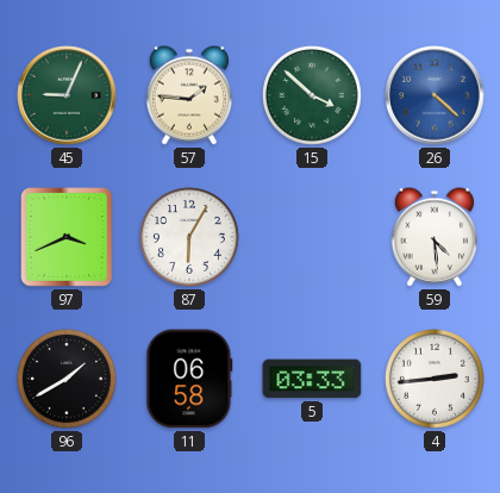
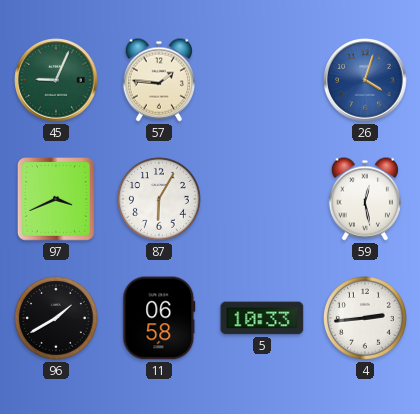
15: 3:52 -> none (313, 96)
26: 4:22 -> 4:03 (365, 80)
59: 4:29 -> 12:28 (364, 199)
5: 03:33 -> 10:33 (262, 318)
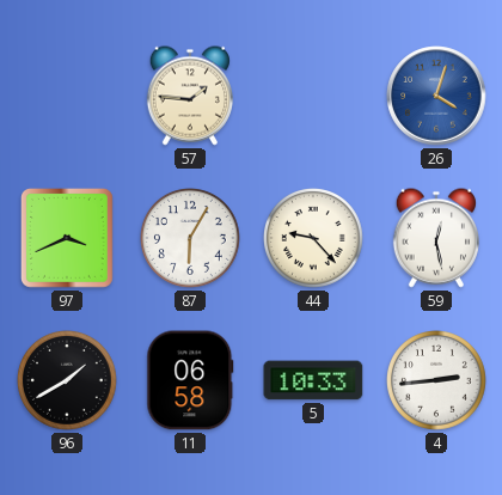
45: 9:04 -> none (56, 80)
44: none -> 9:23 (314, 239)
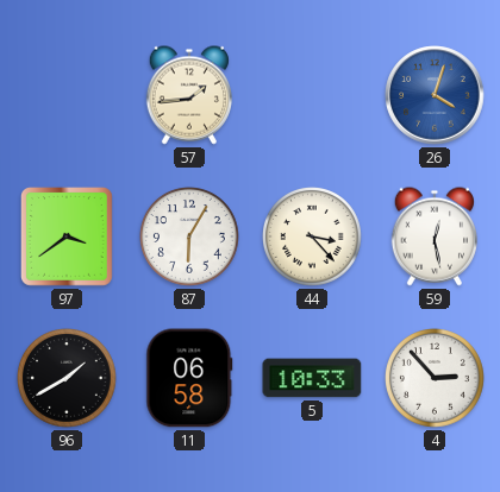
57: 1:46 -> 1:44 (188, 95)
97: 3:41 -> 3:39 (68, 238)
44: 9:23 -> 3:23 (313, 238)
4: 2:44 -> 2:53 (436, 379)
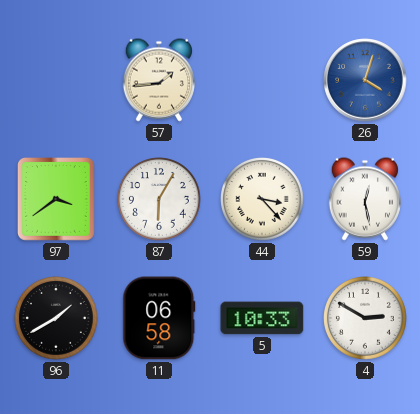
4: 2:53 -> 2:50 (366, 319)
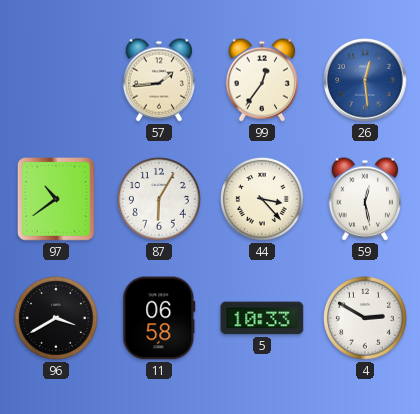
99: none -> 12:36 (261, 80)
26: 4:03 -> 12:29 (365, 80)
97: 3:39 -> 10:39 (57, 200)
96: 1:40 -> 3:40 (57, 319)
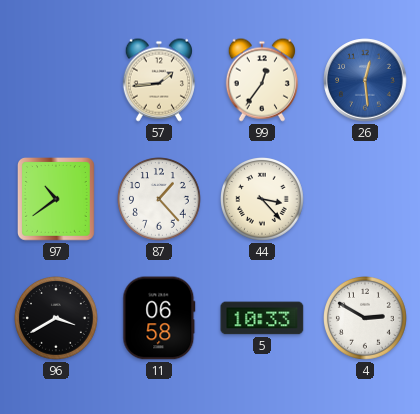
87: 6:05 -> 1:23 (160, 200)
59: 12:28 -> none (364, 199)
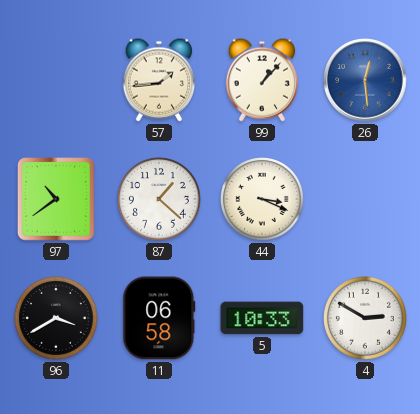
99: 12:36 -> 1:07 (261, 80)
87: 1:23 -> 1:22 (160, 200)
44: 3:23 -> 3:19 (263, 200)
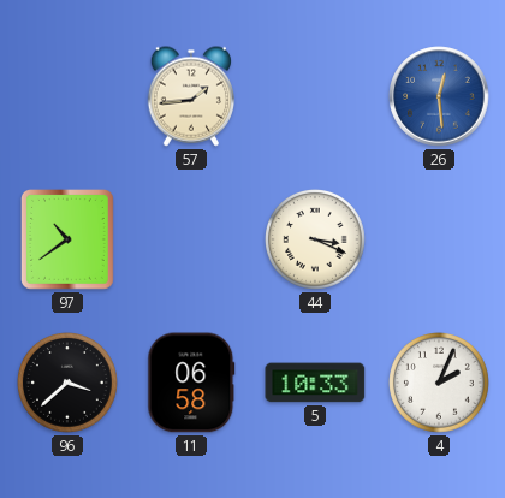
99: 1:07 -> none (261, 80)
87: 1:22 -> none (160, 200)
96: 3:40 -> 3:38 (69, 384)
4: 2:50 -> 2:04 (440, 384)
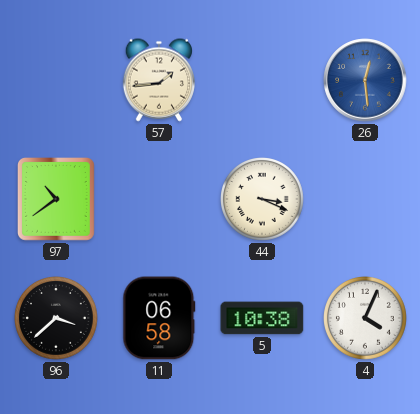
5: 10:33 -> 10:38 (262, 318)
4: 2:04 -> 4:04 (366, 319)
